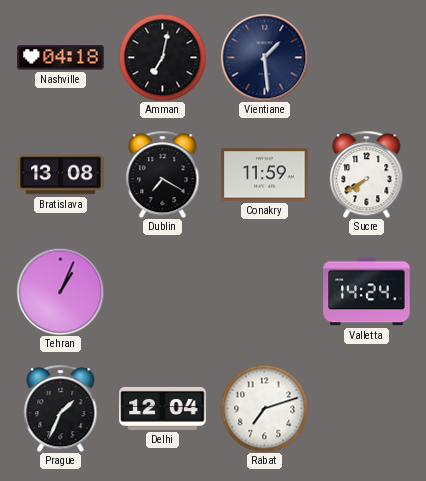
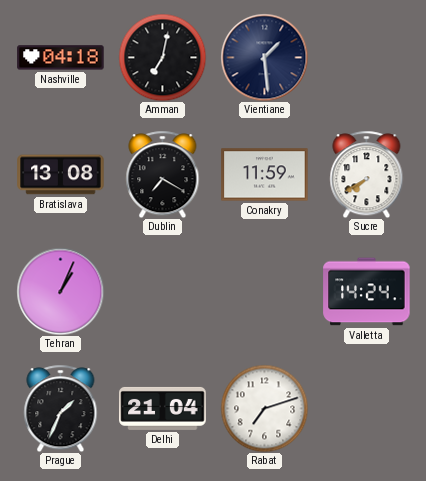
Delhi: 12:04 -> 21:04 (163, 408)
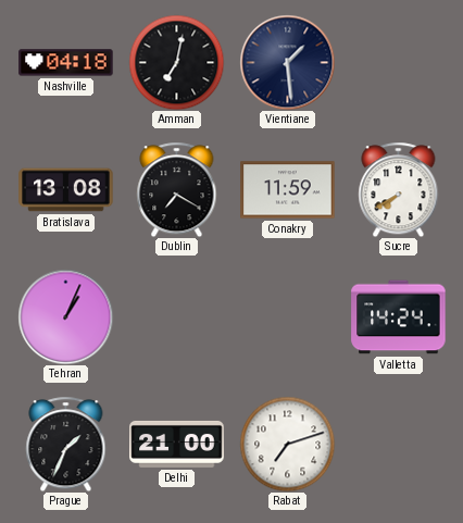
Delhi: 21:04 -> 21:00 (177, 444)
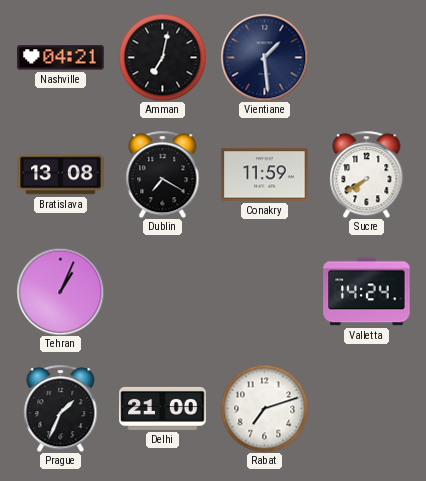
Nashville: 04:18 -> 04:21 (61, 58)
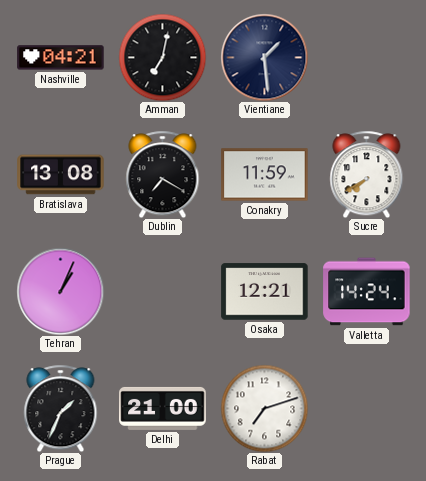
Osaka: none -> 12:21 (265, 292)
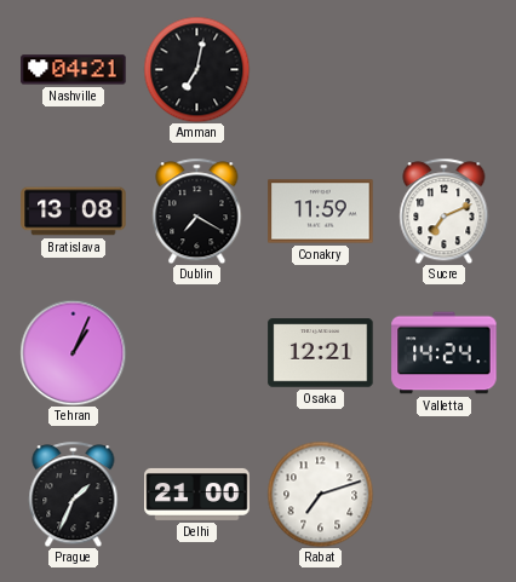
Vientiane: 1:29 -> none (264, 57)
Sucre: 7:40 -> 7:11 (445, 211)
